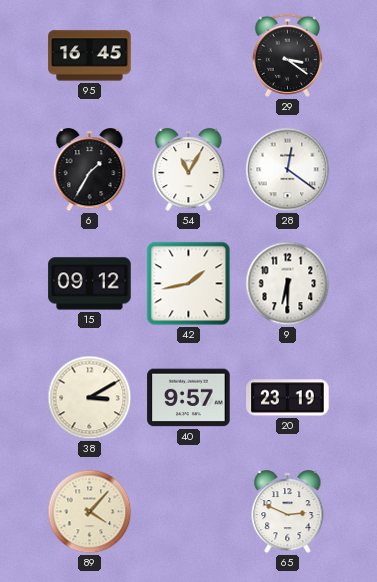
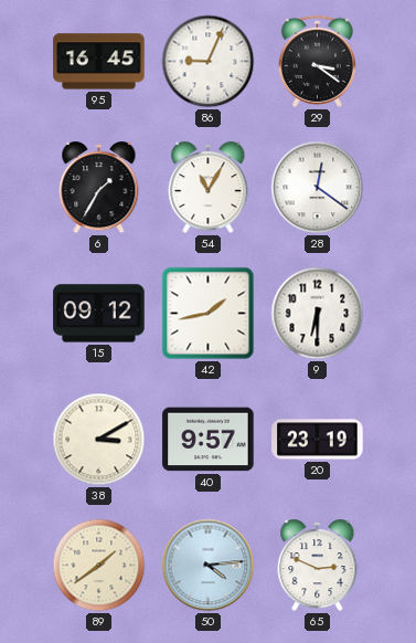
86: none -> 9:04 (209, 62)
89: 4:07 -> 1:39 (99, 566)
50: none -> 4:14 (209, 566)
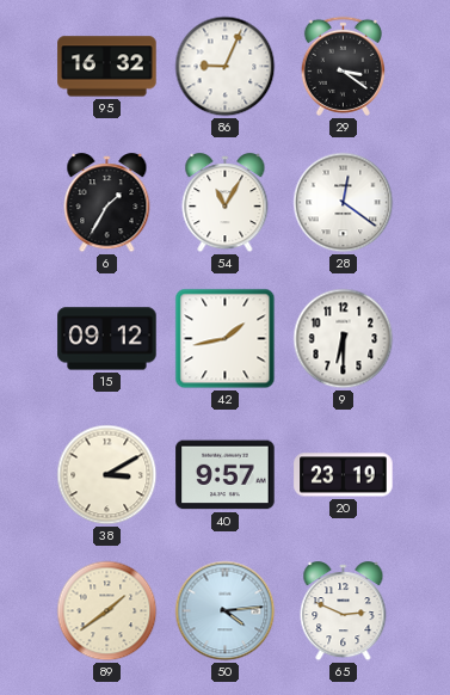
95: 16:45 -> 16:32 (107, 67)
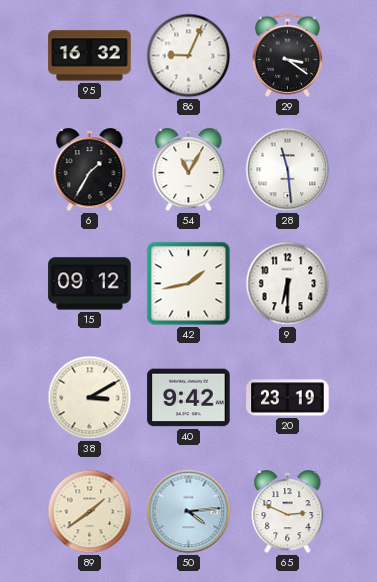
28: 12:21 -> 11:29 (288, 170)
40: 9:57 -> 9:42 (189, 398)
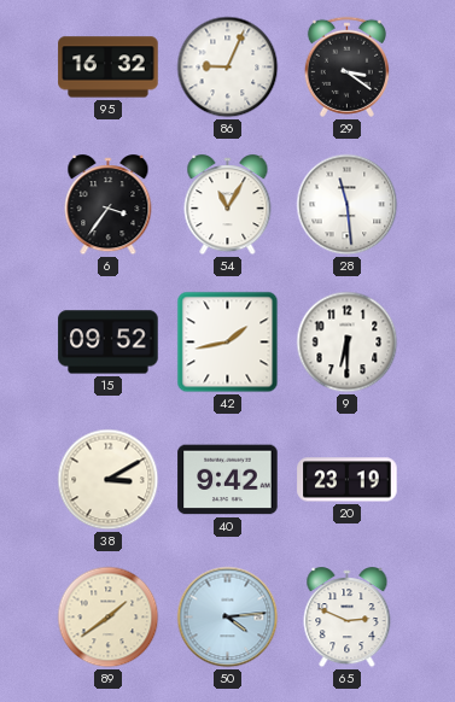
6: 1:35 -> 3:36 (109, 205)
15: 09:12 -> 09:52 (109, 343)
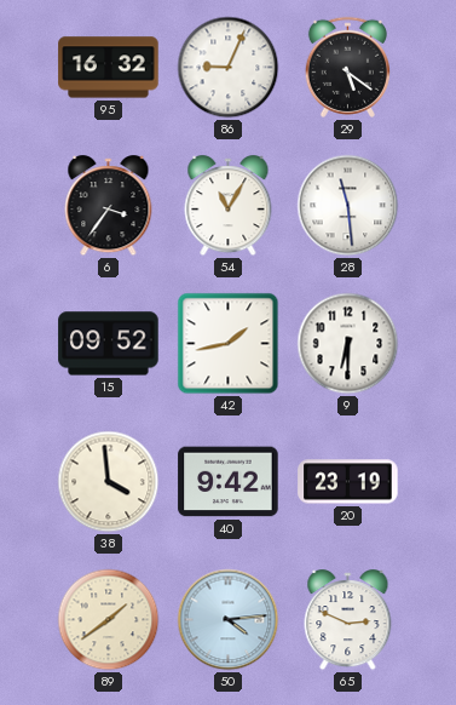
29: 3:21 -> 5:21 (347, 67)
38: 3:10 -> 3:59 (109, 482)
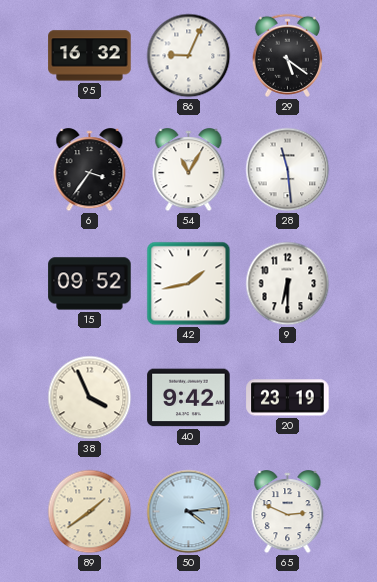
38: 3:59 -> 3:56 (90, 398)
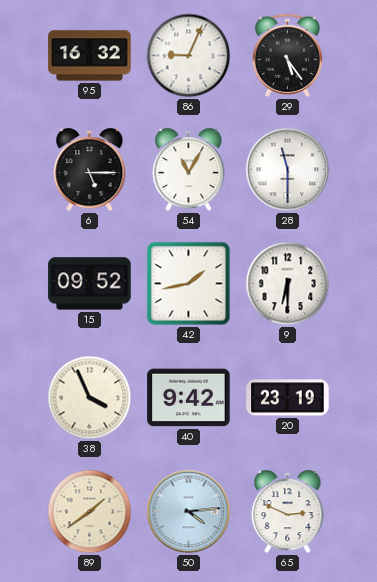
29: 5:21 -> 5:24 (287, 55)
6: 3:36 -> 5:15 (90, 170)
28: 11:29 -> 11:30 (288, 170)
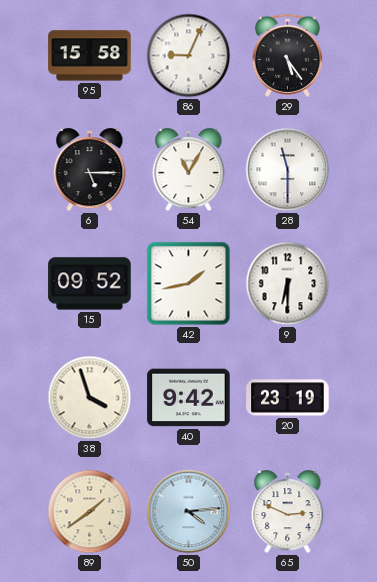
95: 16:32 -> 15:58 (90, 56)
38: 3:56 -> 3:57 (90, 398)
